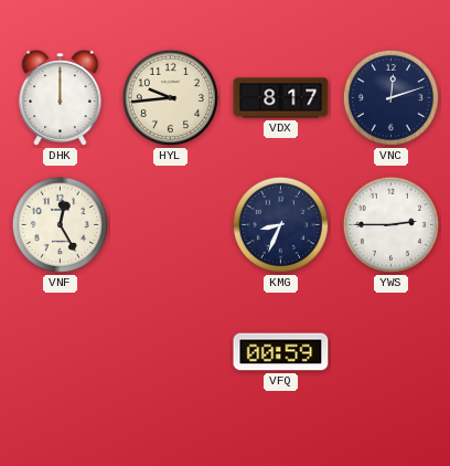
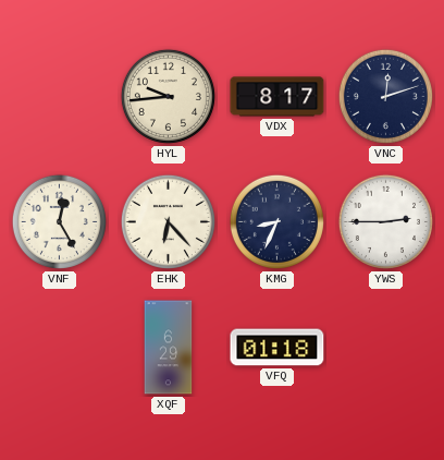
DHK: 12:00 -> none (61, 98)
EHK: none -> 6:23 (168, 221)
XQF: none -> 6:29 (169, 348)
VFQ: 00:59 -> 01:18 (277, 348)
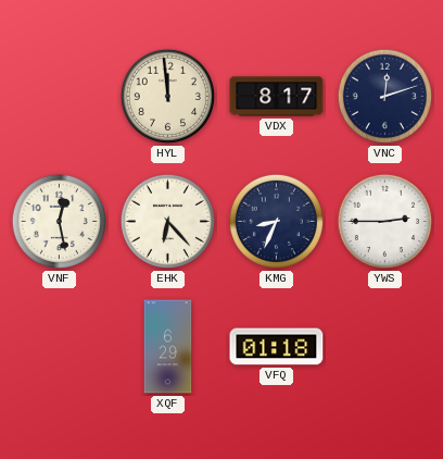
HYL: 9:44 -> 11:59 (167, 96)
VNF: 12:25 -> 12:28 (59, 221)
